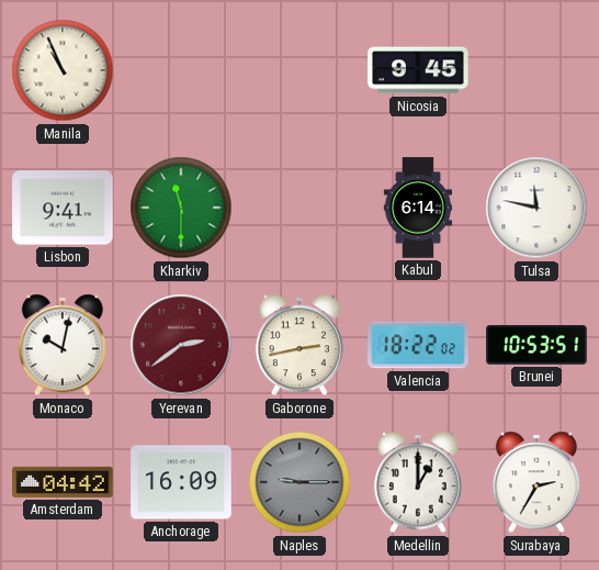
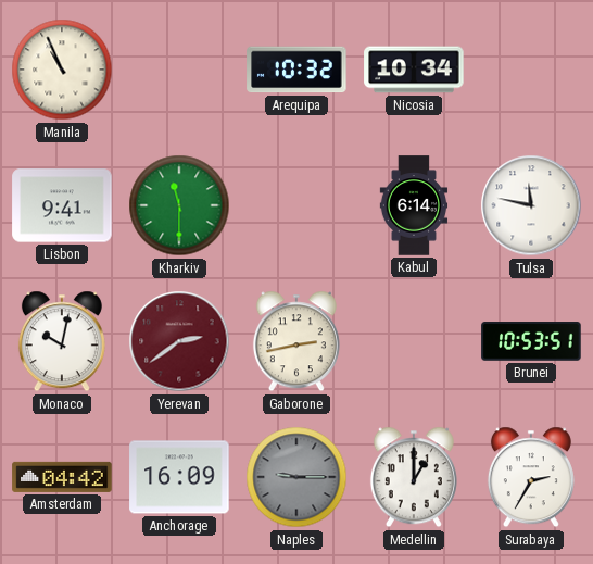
Arequipa: none -> 10:32 (296, 70)
Nicosia: 9:45 -> 10:34 (414, 70)
Valencia: 18:22 -> none (418, 345)
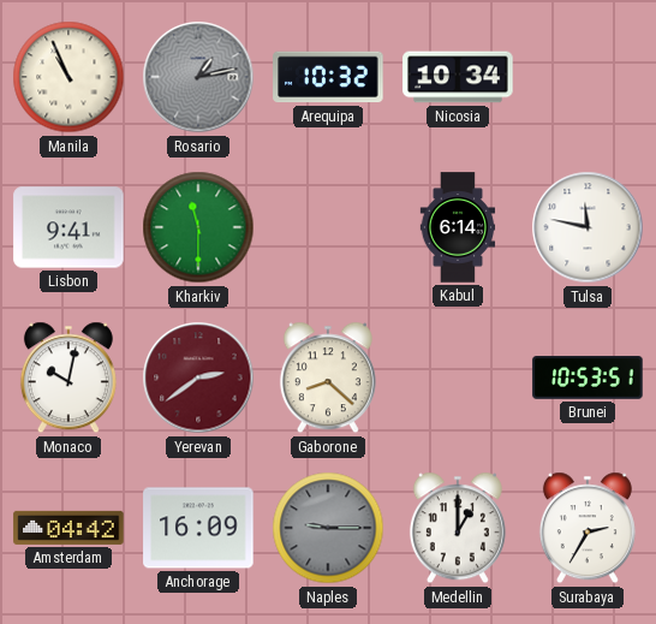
Rosario: none -> 1:13 (198, 77)
Gaborone: 2:43 -> 8:22 (328, 378)
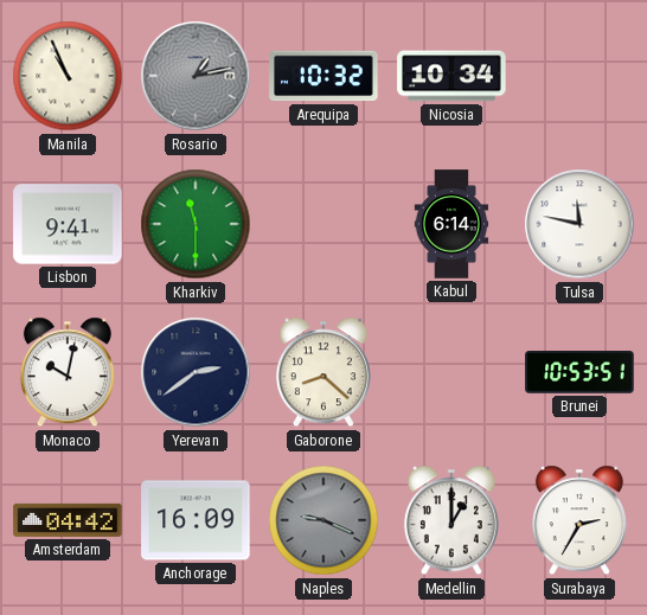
Yerevan dial: burgundy -> navy (196, 372)
Naples: 9:15 -> 9:19 (323, 520)
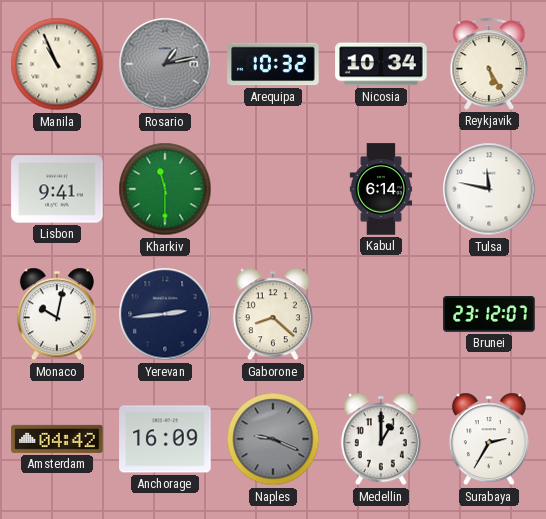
Reykjavik: none -> 5:25 (489, 64)
Yerevan: 2:39 -> 2:44 (165, 314)
Brunei: 10:53 -> 23:12 (489, 314)
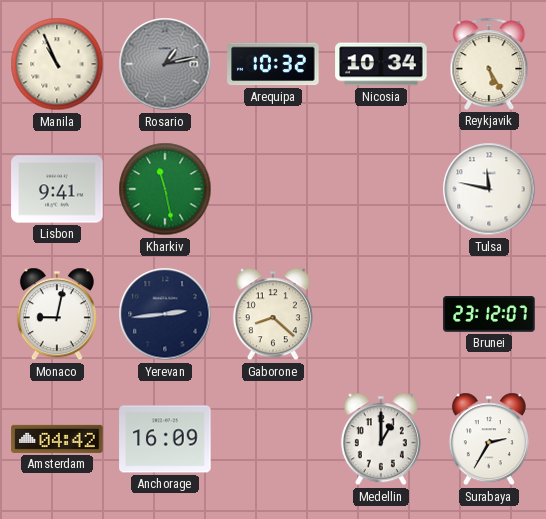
Kharkiv: 11:30 -> 11:28 (165, 189)
Kabul: 6:14 -> none (381, 189)
Monaco: 10:02 -> 9:02 (57, 314)
Naples: 9:19 -> none (273, 439)
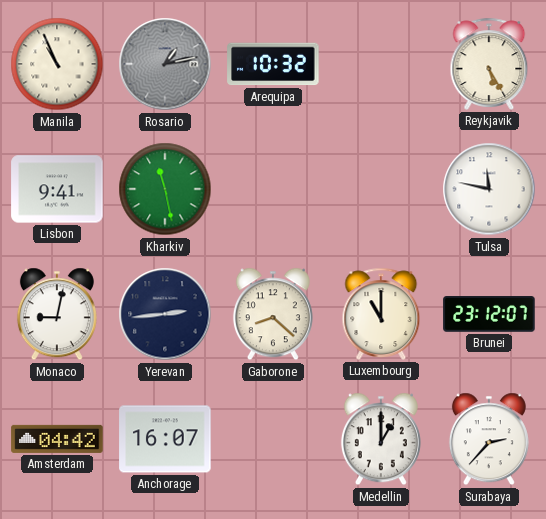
Nicosia: 10:34 -> none (381, 64)
Luxembourg: none -> 11:00 (381, 314)
Anchorage: 16:09 -> 16:07 (165, 439)
Surabaya: 2:35 -> 2:37 (489, 439)
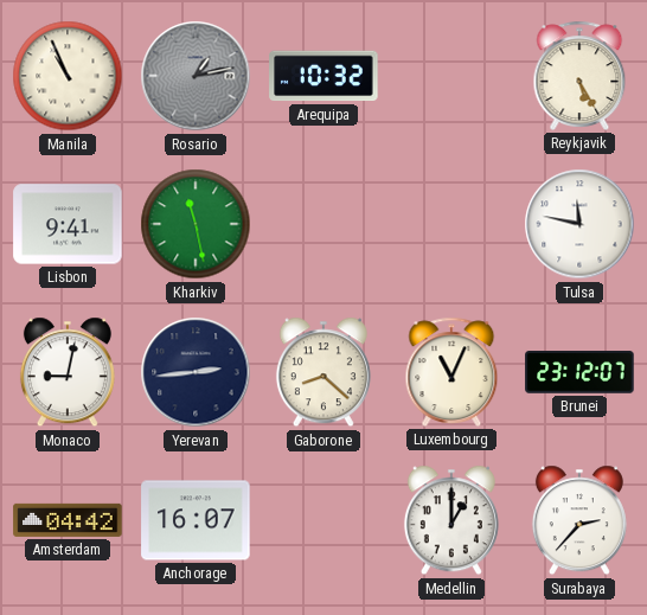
Luxembourg: 11:00 -> 11:04 (451, 372)
